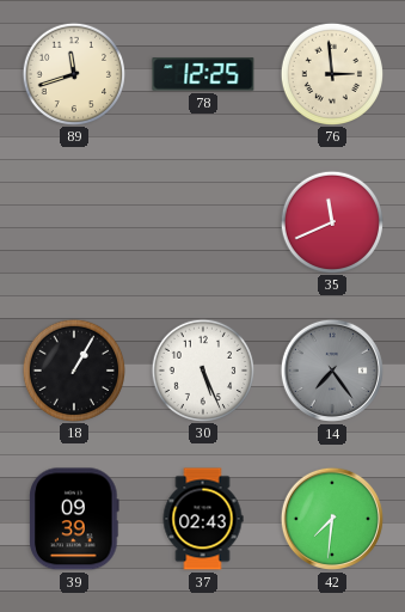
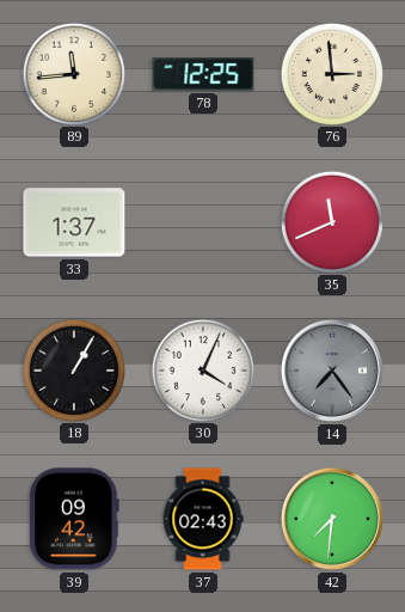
89: 11:42 -> 11:44 (73, 73)
33: none -> 1:37 (74, 222)
30: 5:26 -> 4:04 (202, 369)
39: 09:39 -> 09:42 (74, 519)
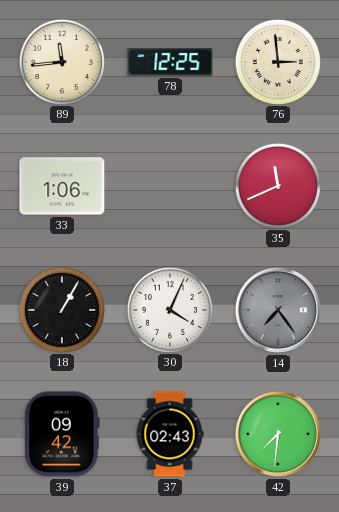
33: 1:37 -> 1:06 (62, 186)
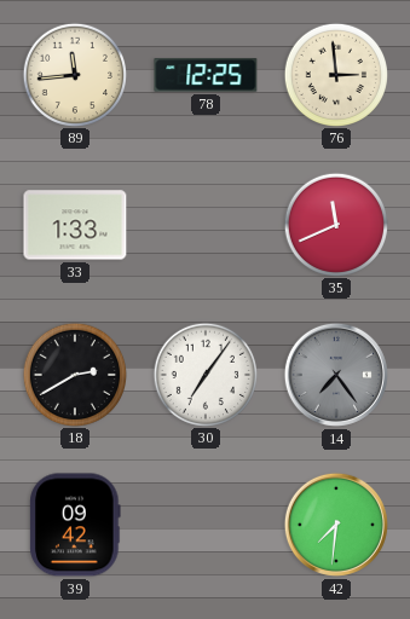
33: 1:06 -> 1:33 (75, 225)
18: 1:05 -> 2:40 (74, 374)
30: 4:04 -> 7:06 (204, 374)
37: 02:43 -> none (170, 434)
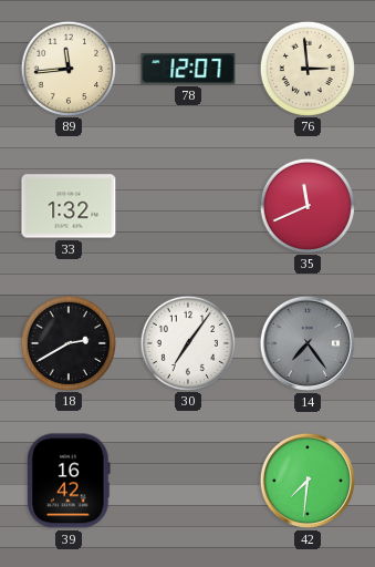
78: 12:25 -> 12:07 (188, 69)
33: 1:33 -> 1:32 (69, 206)
39: 09:42 -> 16:42 (69, 481)
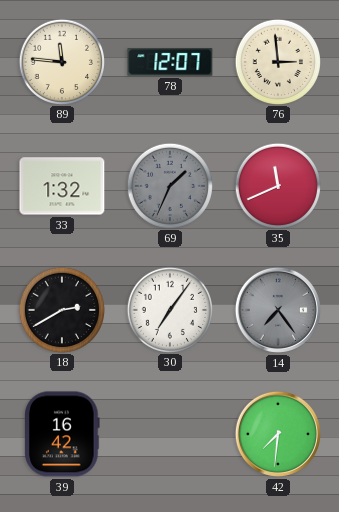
89: 11:44 -> 11:46 (61, 61)
69: none -> 1:34 (169, 185)
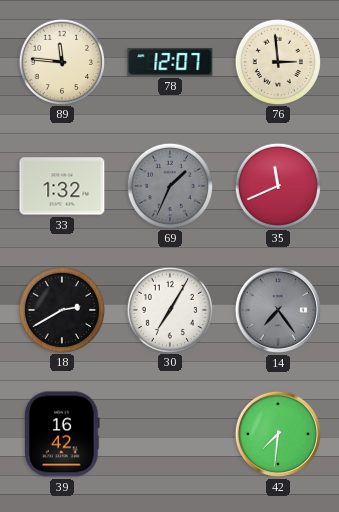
30: 7:06 -> 7:05 (169, 309)
